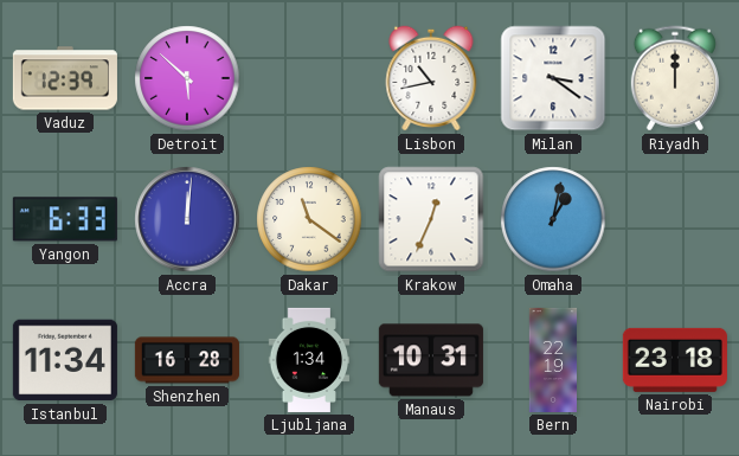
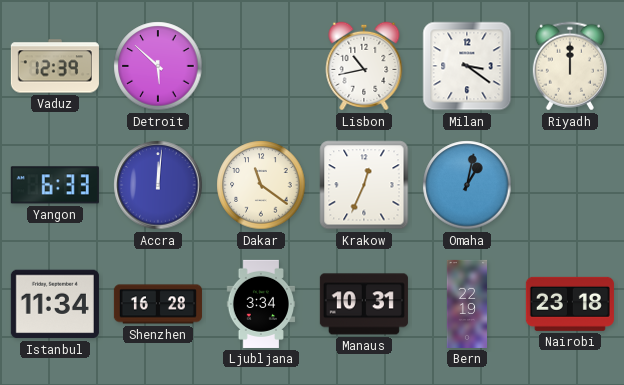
Ljubljana: 1:34 -> 3:34 (261, 304)
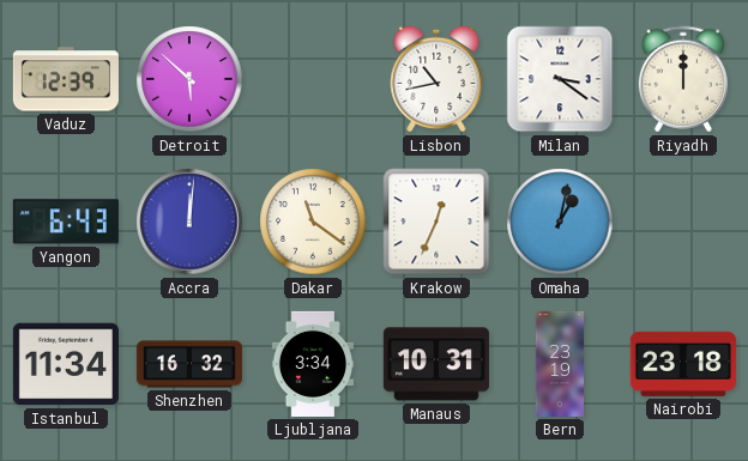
Yangon: 6:33 -> 6:43 (66, 222)
Shenzhen: 16:28 -> 16:32 (189, 364)
Bern: 22:19 -> 23:19 (560, 364)
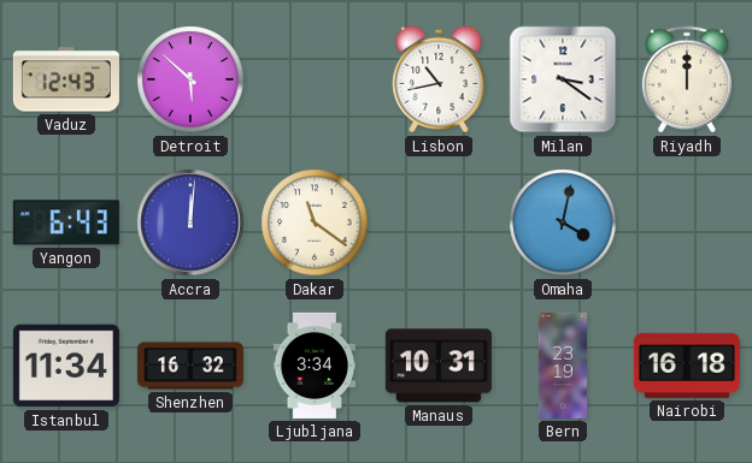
Vaduz: 12:39 -> 12:43 (66, 79)
Krakow: 12:34 -> none (436, 222)
Omaha: 1:02 -> 4:02 (563, 222)
Nairobi: 23:18 -> 16:18 (687, 366)
